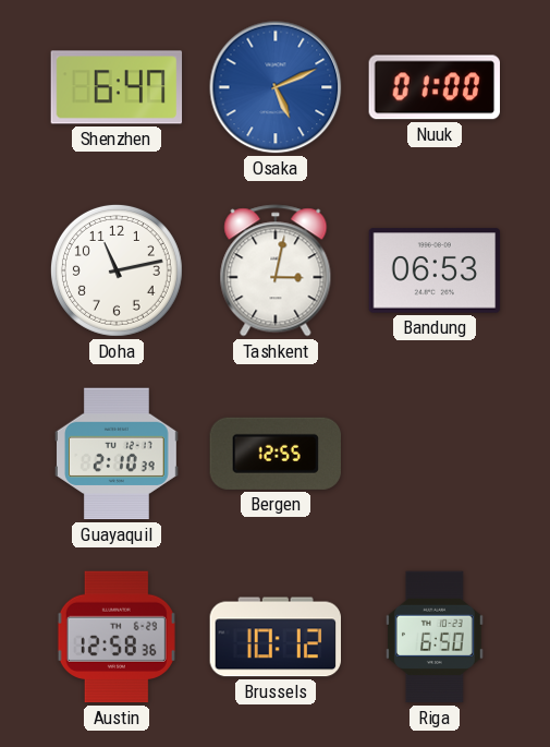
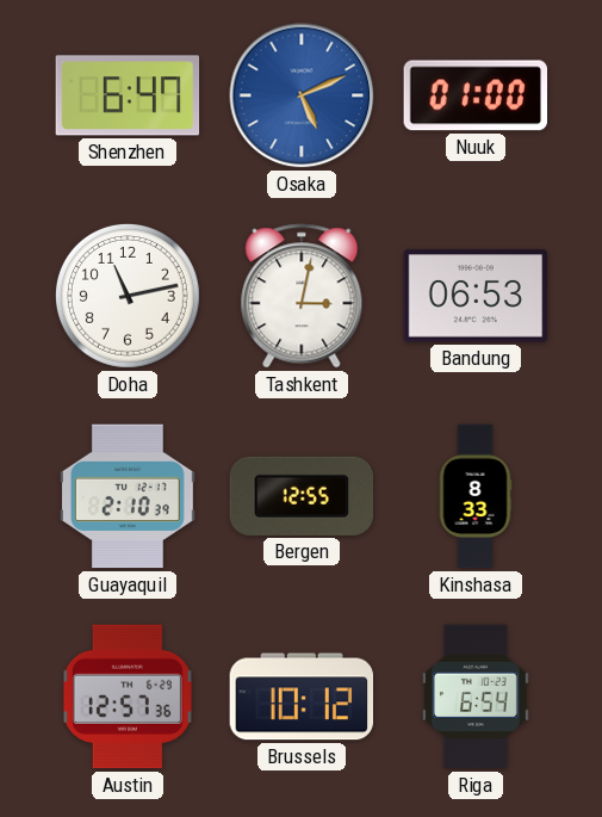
Kinshasa: none -> 8:33 (476, 496)
Austin: 12:58 -> 12:57 (128, 697)
Riga: 6:50 -> 6:54 (476, 697)
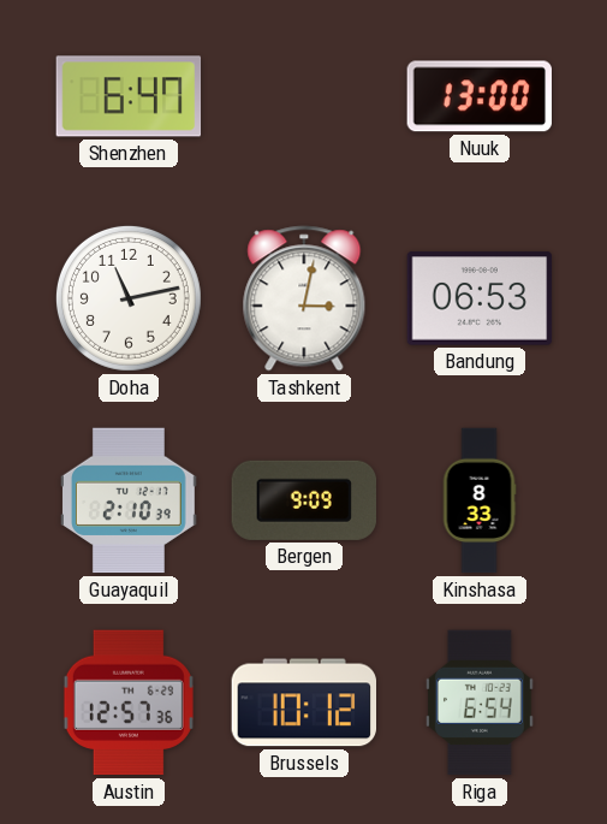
Osaka: 5:11 -> none (302, 95)
Nuuk: 01:00 -> 13:00 (478, 96)
Bergen: 12:55 -> 9:09 (303, 500)
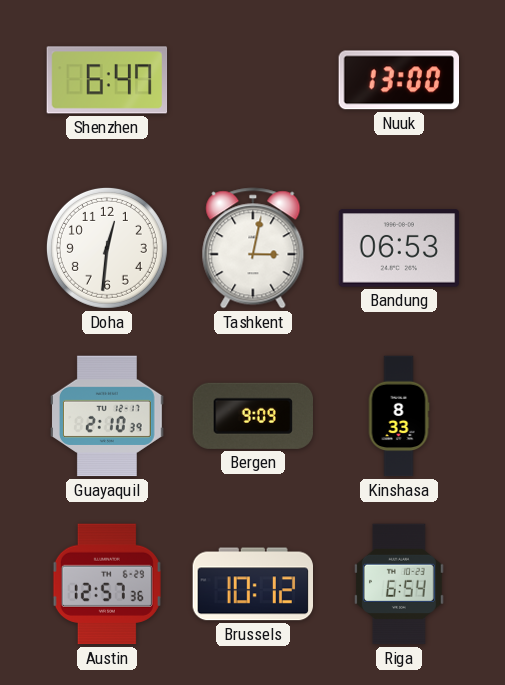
Doha: 11:13 -> 12:31 (107, 248)
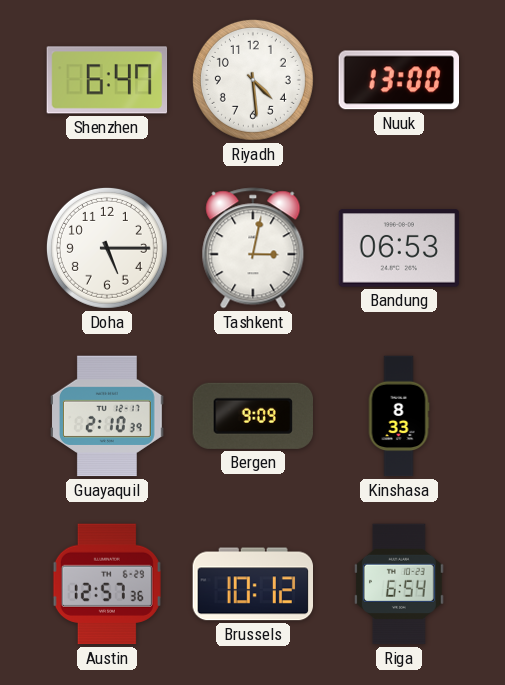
Riyadh: none -> 4:29 (253, 80)
Doha: 12:31 -> 5:15 (107, 248)
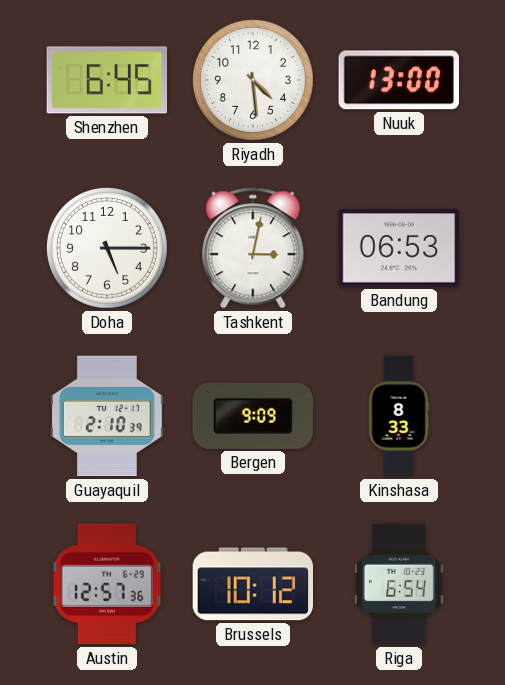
Shenzhen: 6:47 -> 6:45 (107, 80)
